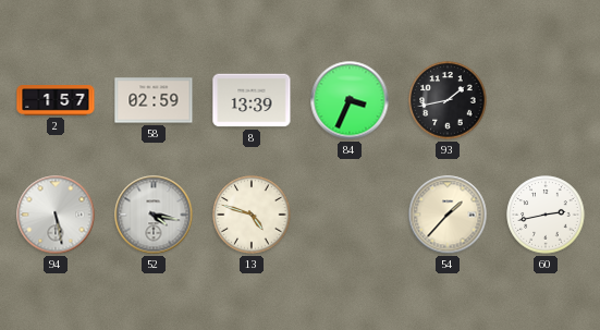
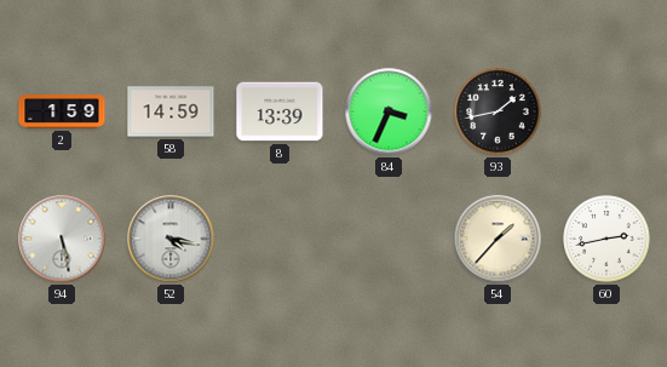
2: 1:57 -> 1:59 (62, 111)
58: 02:59 -> 14:59 (171, 111)
13: 4:48 -> none (252, 215)
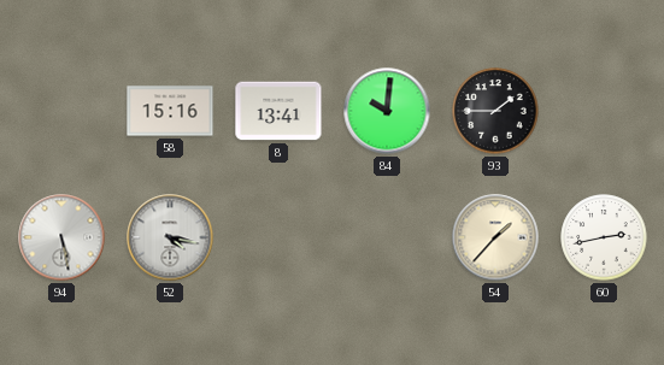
2: 1:59 -> none (62, 111)
58: 14:59 -> 15:16 (170, 111)
8: 13:39 -> 13:41 (278, 111)
84: 3:34 -> 10:01 (387, 111)
93: 1:43 -> 1:45 (495, 111)
